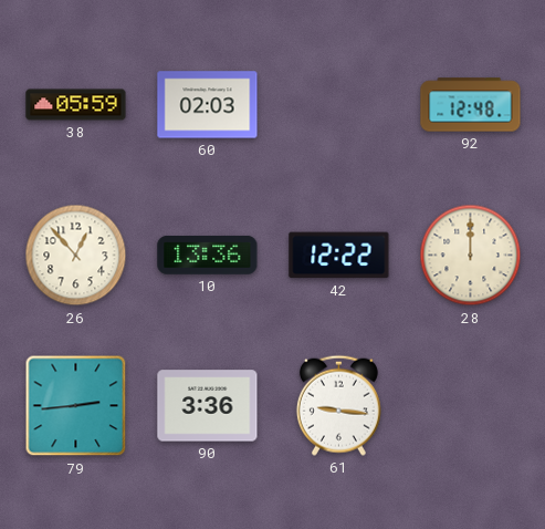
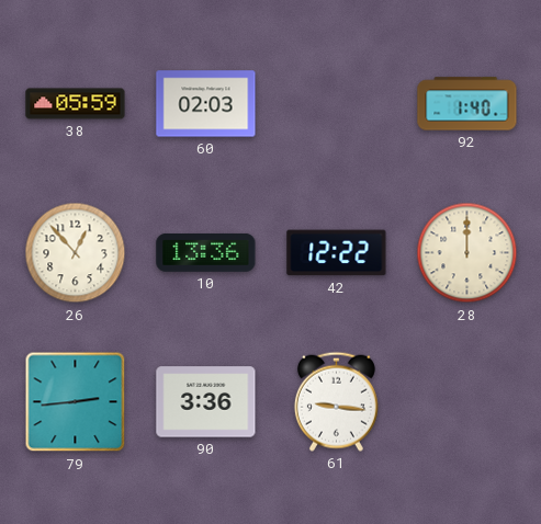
92: 12:48 -> 1:40 (467, 104)
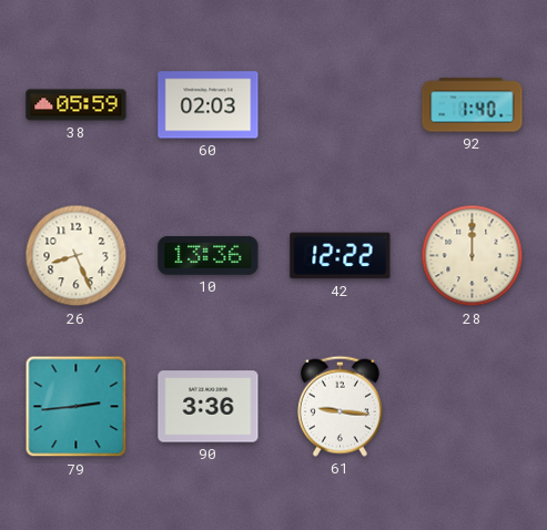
26: 12:53 -> 8:26 (77, 256)
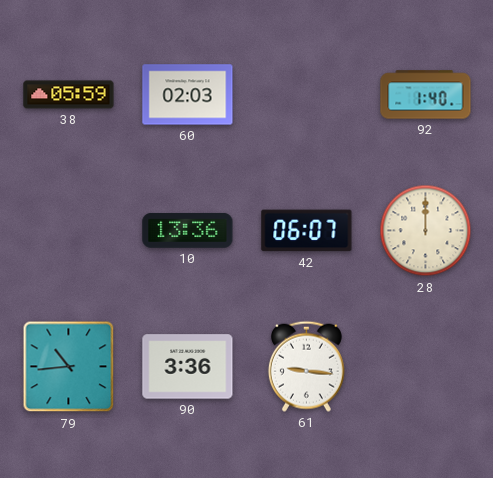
26: 8:26 -> none (77, 256)
42: 12:22 -> 06:07 (307, 231)
79: 2:44 -> 10:44 (69, 367)
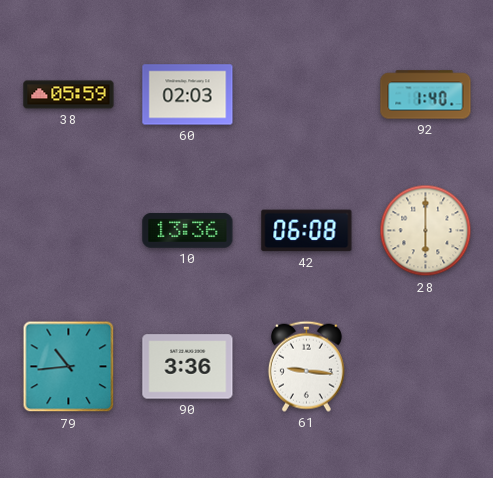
42: 06:07 -> 06:08 (307, 231)
28: 12:00 -> 6:00 (426, 231)
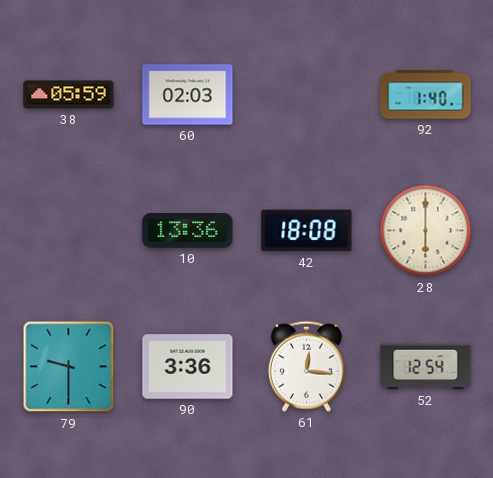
42: 06:08 -> 18:08 (307, 231)
79: 10:44 -> 9:30 (69, 367)
61: 9:16 -> 12:16 (306, 366)
52: none -> 12:54 (426, 367)
